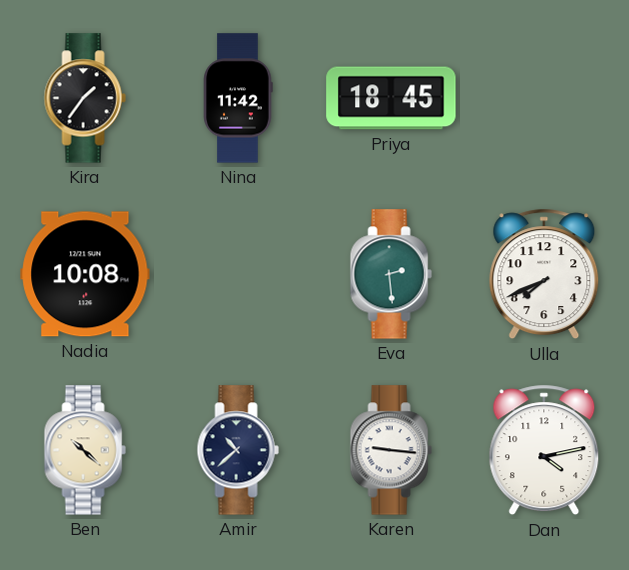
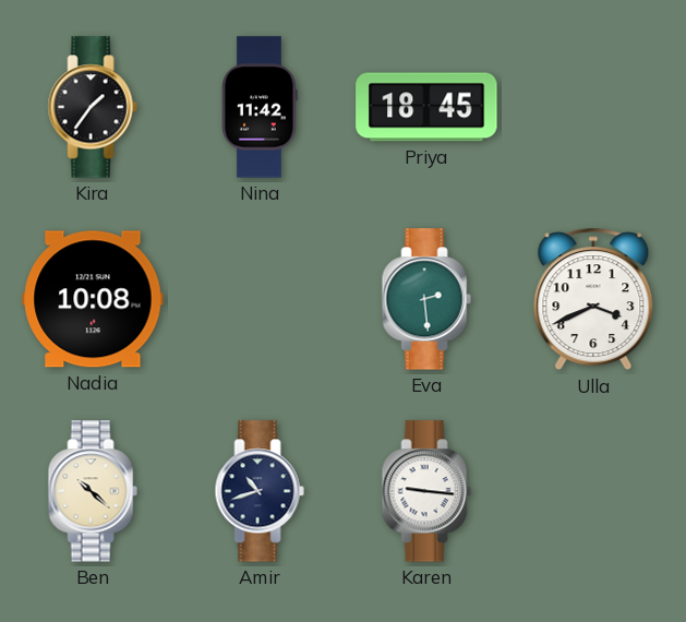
Ulla: 7:41 -> 3:41 (593, 299)
Amir: 10:38 -> 10:42 (260, 491)
Dan: 4:13 -> none (544, 450)
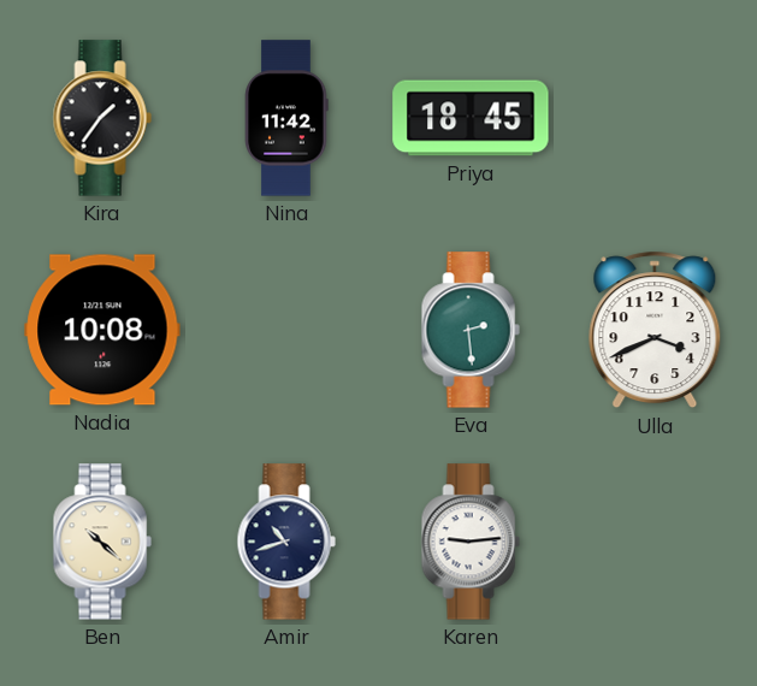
Karen: 9:16 -> 9:14 (471, 542)
